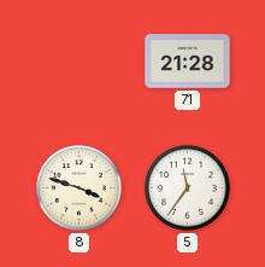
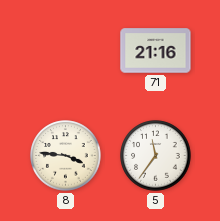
71: 21:28 -> 21:16 (156, 51)
8: 3:48 -> 3:46 (66, 156)
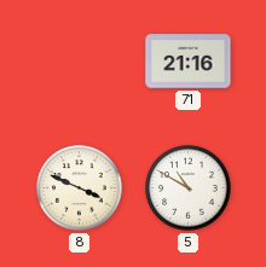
8: 3:46 -> 3:49 (80, 188)
5: 11:36 -> 10:50 (189, 188)
